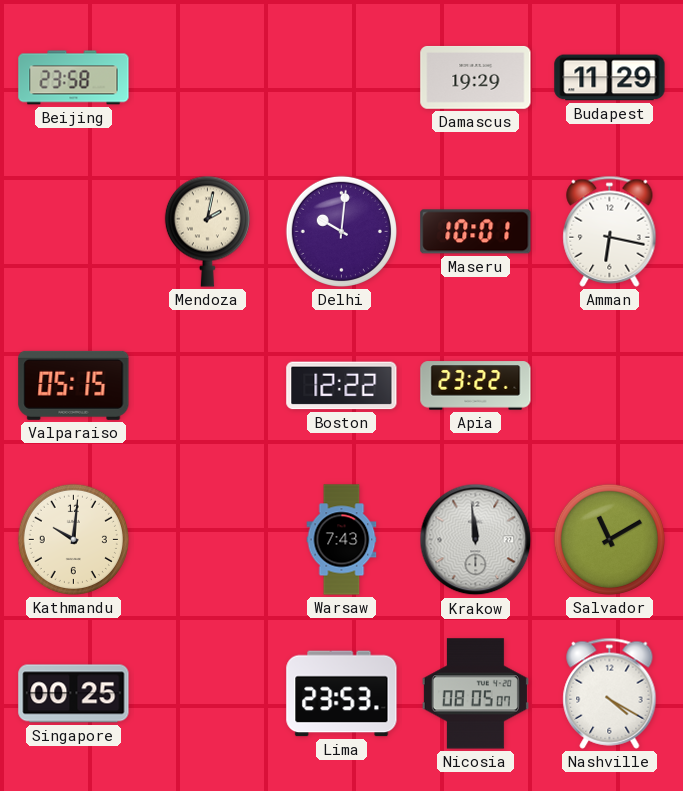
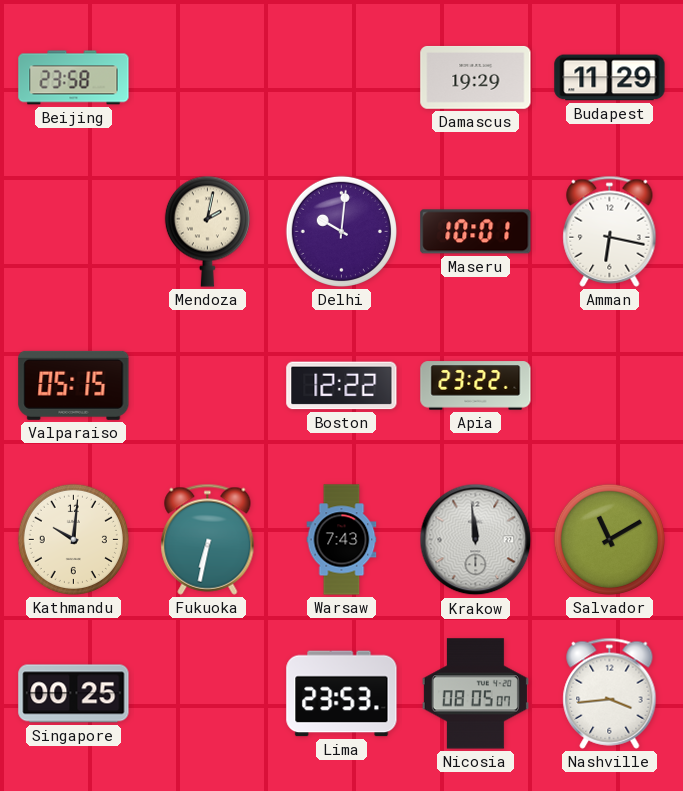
Fukuoka: none -> 6:32 (208, 539)
Nashville: 4:20 -> 3:44 (610, 693)
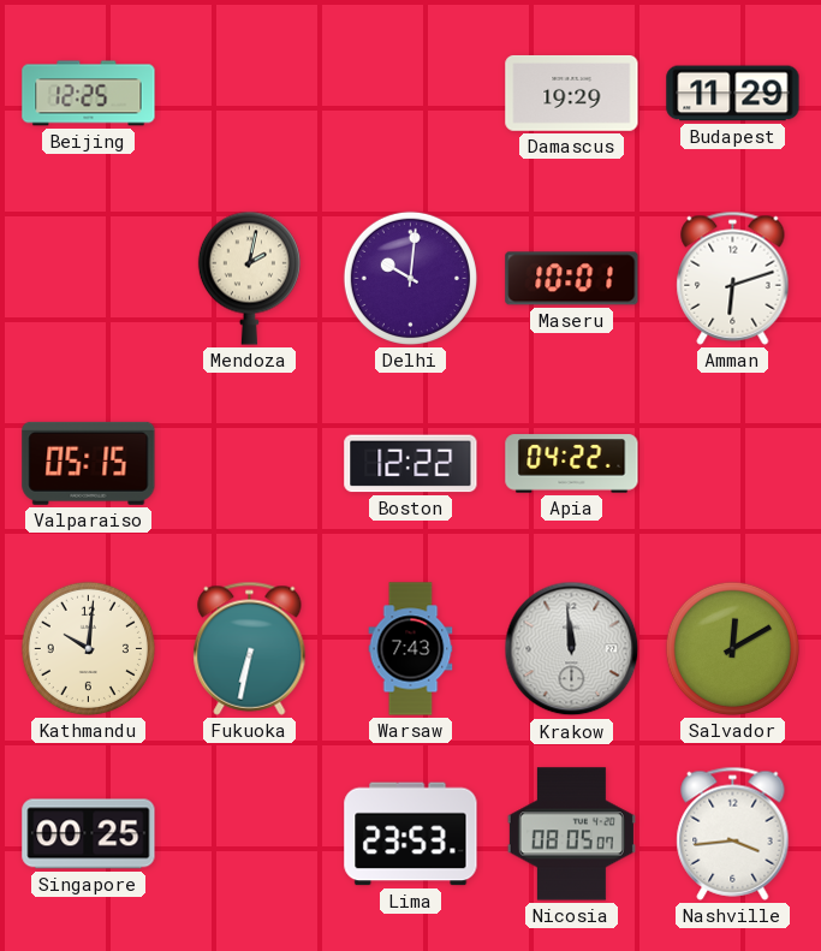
Beijing: 23:58 -> 12:25 (89, 94)
Amman: 6:17 -> 6:12 (733, 278)
Apia: 23:22 -> 04:22 (572, 464)
Salvador: 11:10 -> 12:10 (732, 648)
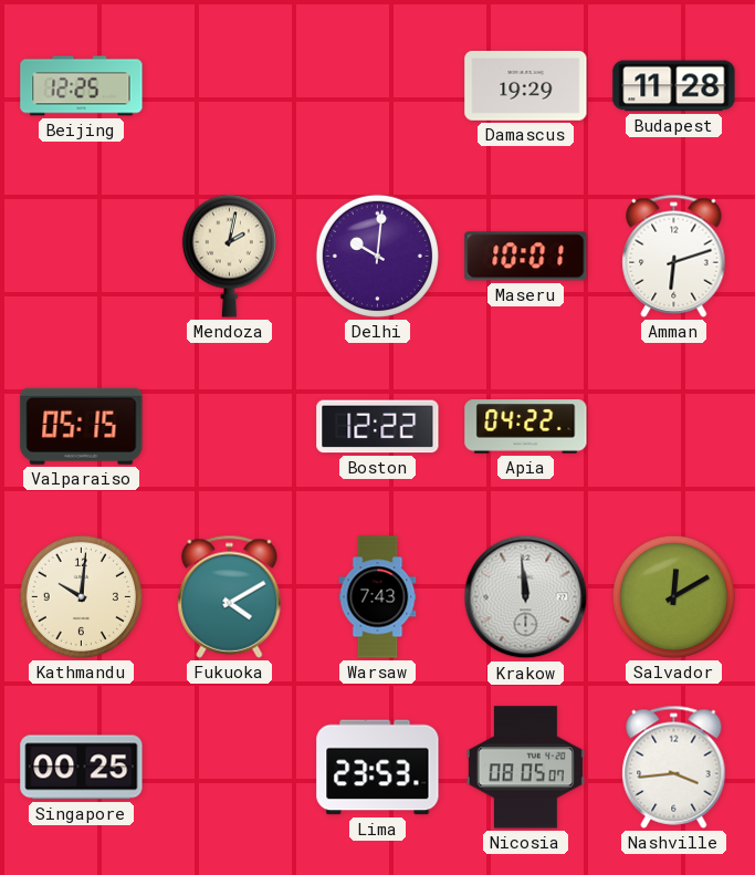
Budapest: 11:29 -> 11:28 (674, 86)
Fukuoka: 6:32 -> 4:10 (230, 596)
